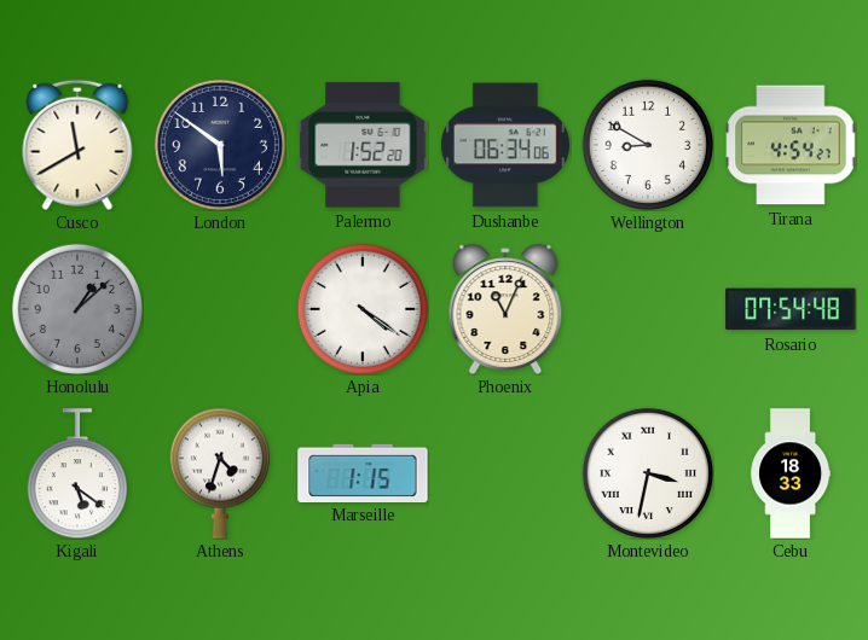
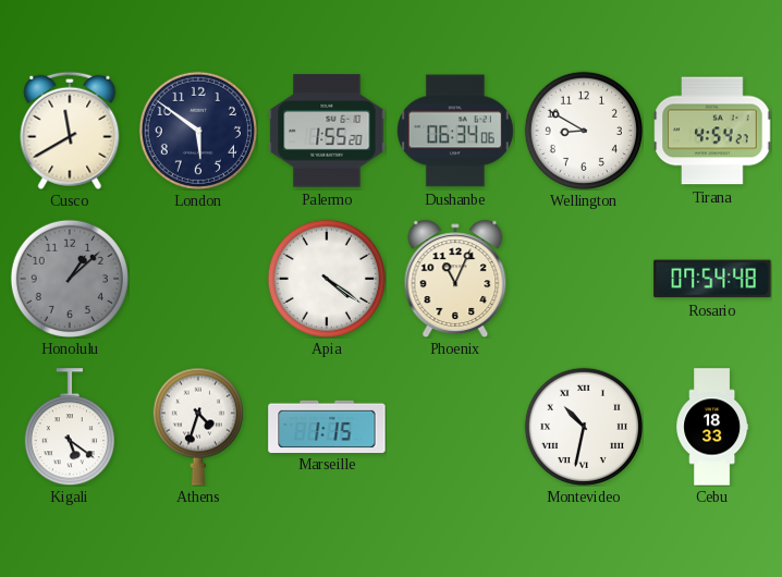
Palermo: 1:52 -> 1:55 (327, 131)
Montevideo: 3:32 -> 10:32 (584, 427)
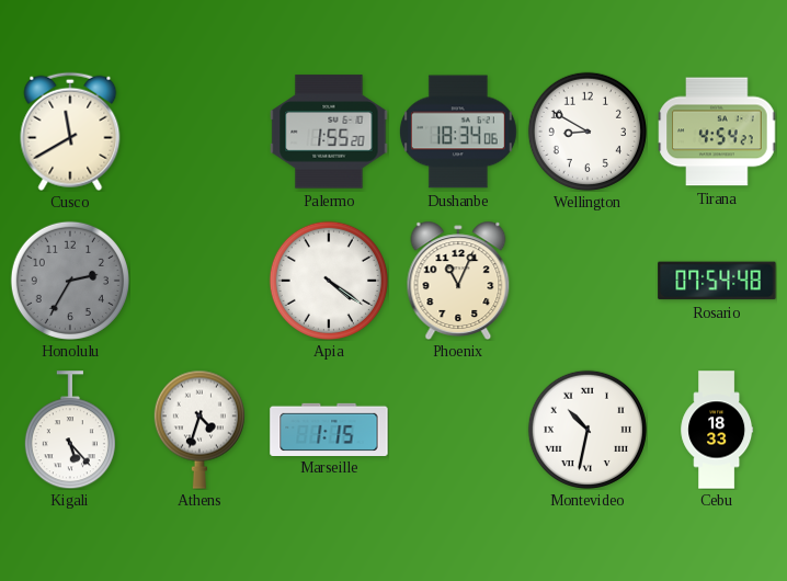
London: 5:51 -> none (198, 131)
Dushanbe: 06:34 -> 18:34 (458, 132)
Honolulu: 1:08 -> 2:35 (70, 281)
Kigali: 5:21 -> 5:23 (70, 430)
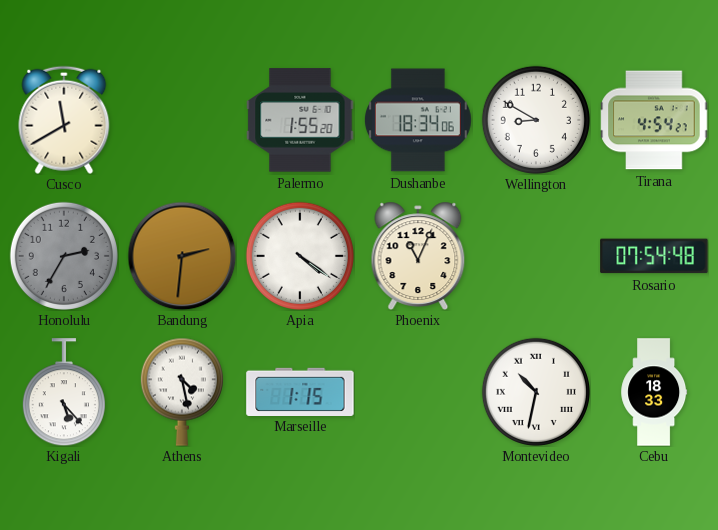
Bandung: none -> 2:31 (182, 256)
Athens: 4:33 -> 4:28 (182, 392)
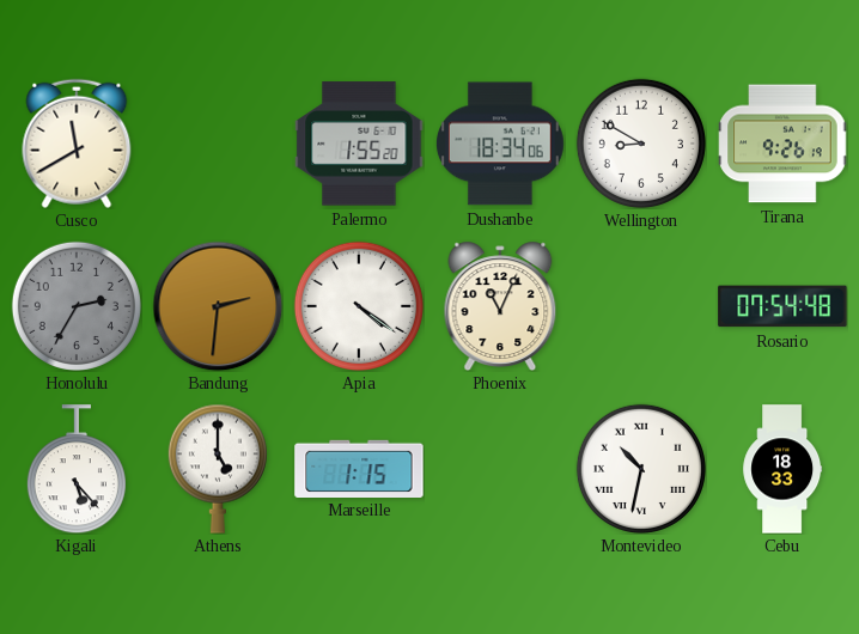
Tirana: 4:54 -> 9:26 (782, 144)
Athens: 4:28 -> 5:00 (218, 469)
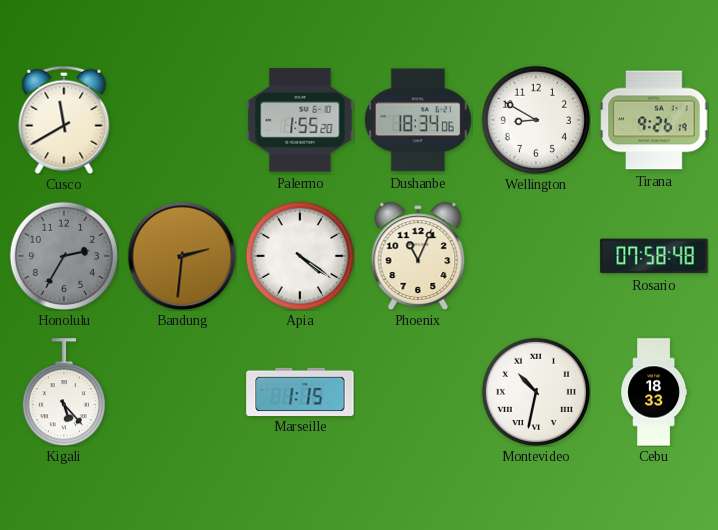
Rosario: 07:54 -> 07:58 (654, 256)
Athens: 5:00 -> none (218, 469)
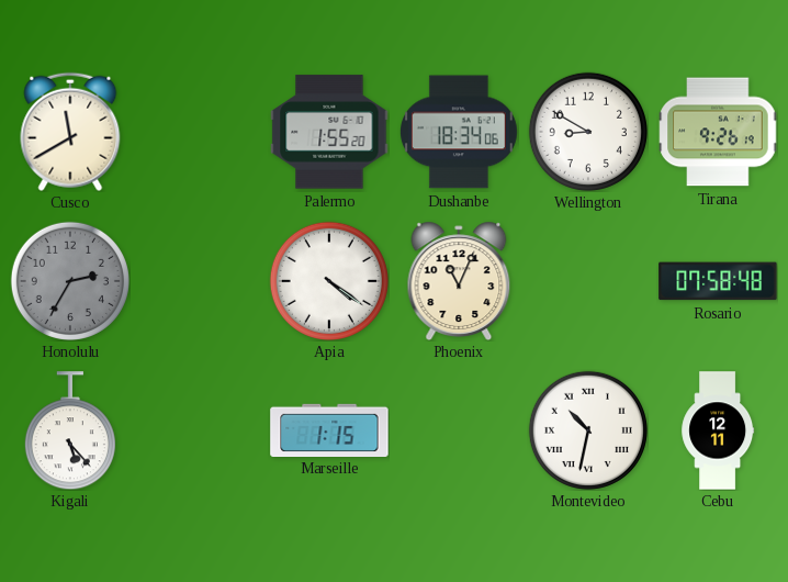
Bandung: 2:31 -> none (182, 256)
Cebu: 18:33 -> 12:11 (718, 430)
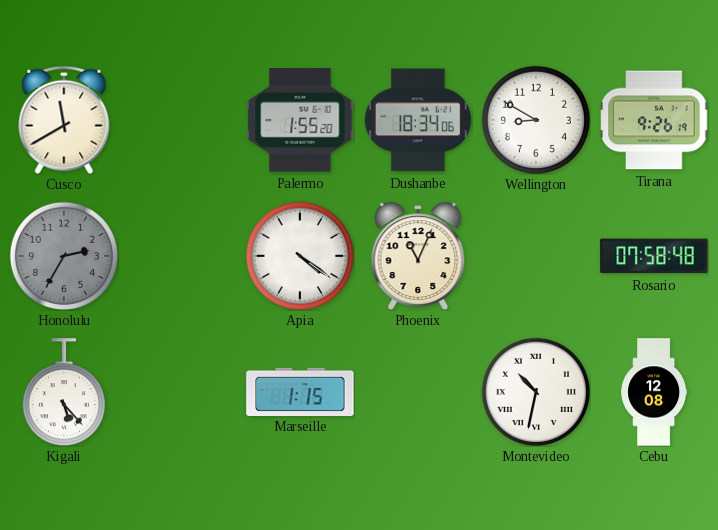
Cebu: 12:11 -> 12:08 (654, 392)
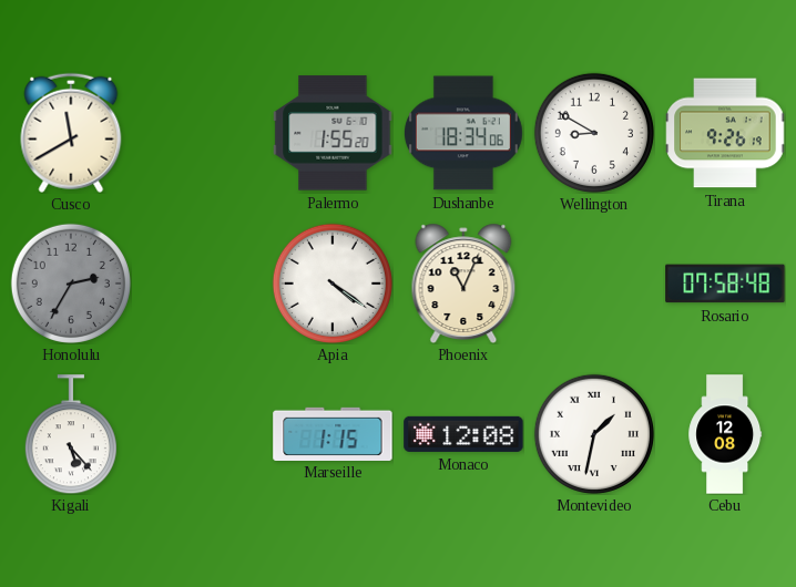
Monaco: none -> 12:08 (463, 434)
Montevideo: 10:32 -> 1:32 (594, 434)
